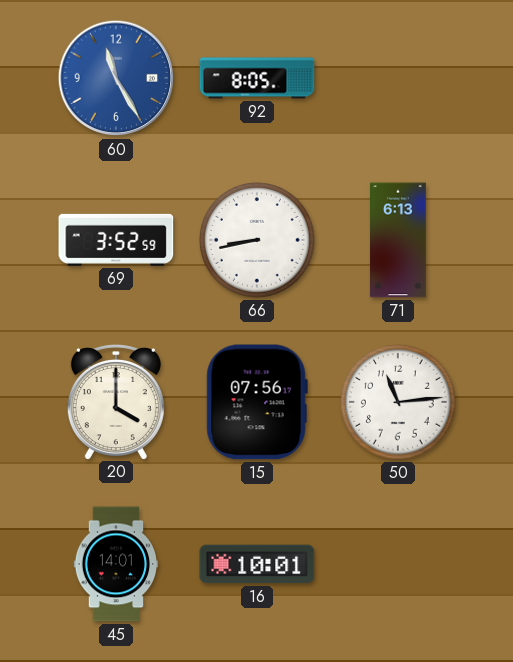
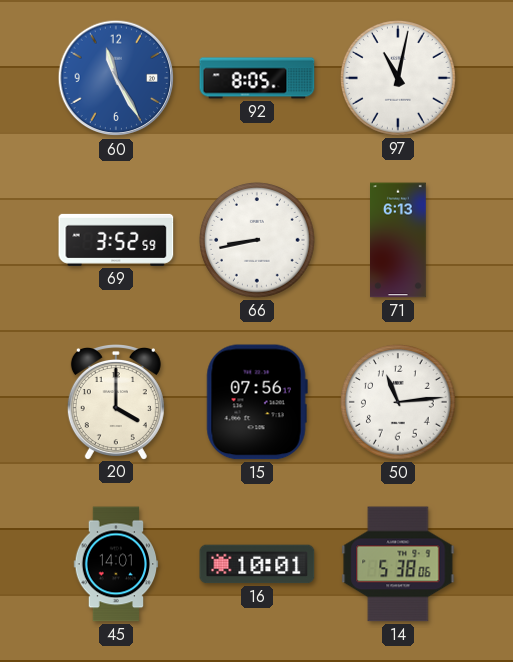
97: none -> 11:02 (399, 79)
14: none -> 5:38 (398, 564)
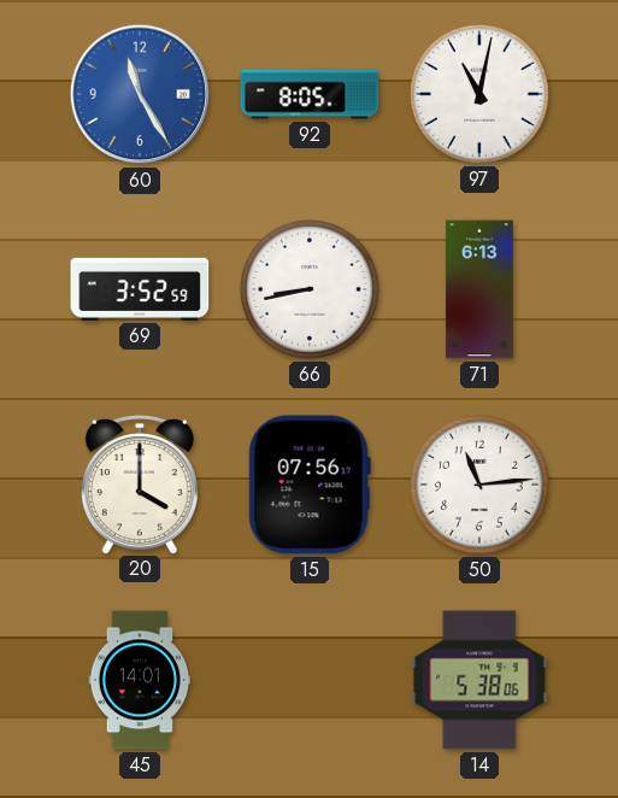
16: 10:01 -> none (257, 564)
